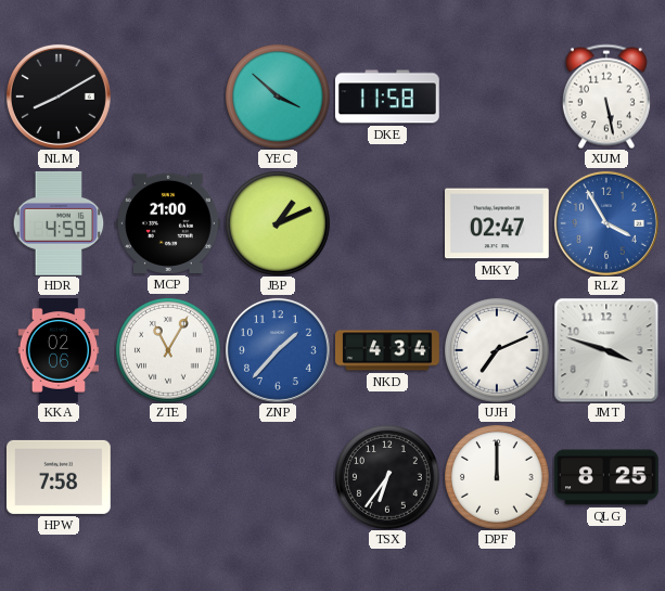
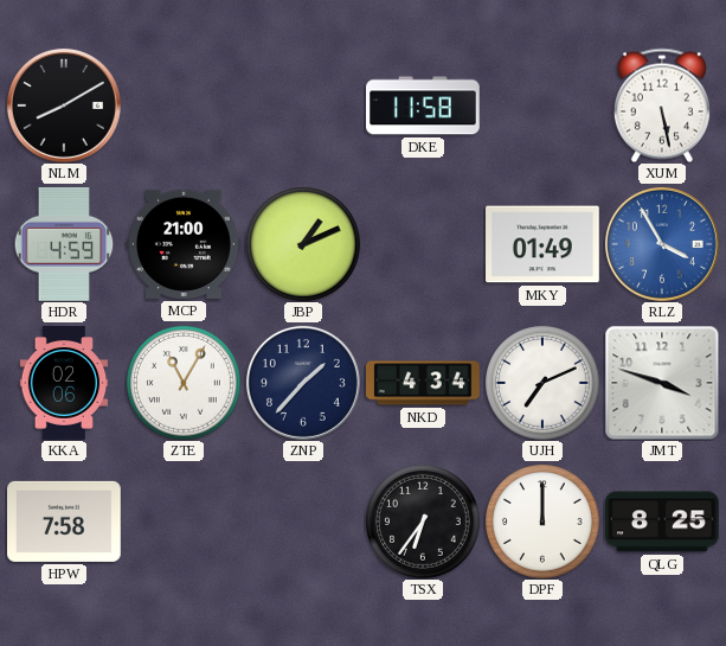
YEC: 3:52 -> none (278, 97)
MKY: 02:47 -> 01:49 (544, 244)
ZNP dial: blue -> navy (303, 383)
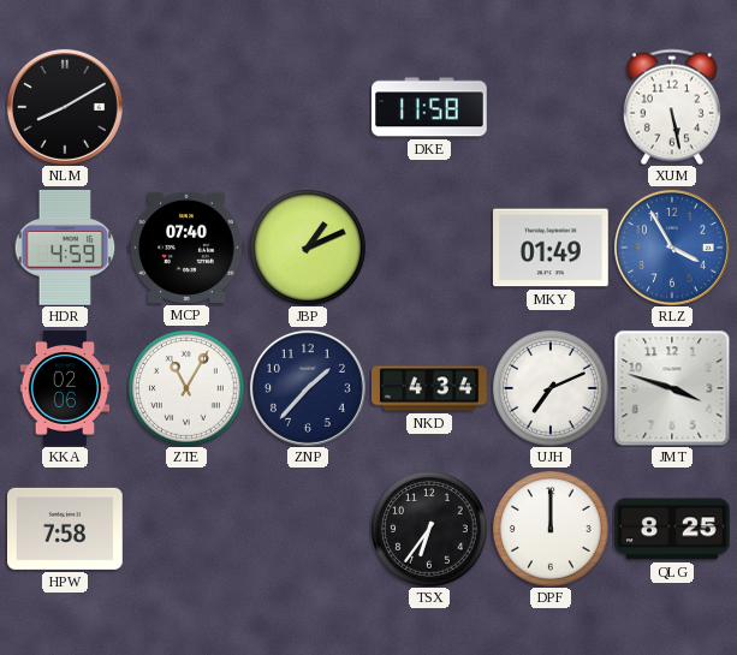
MCP: 21:00 -> 07:40 (188, 248)
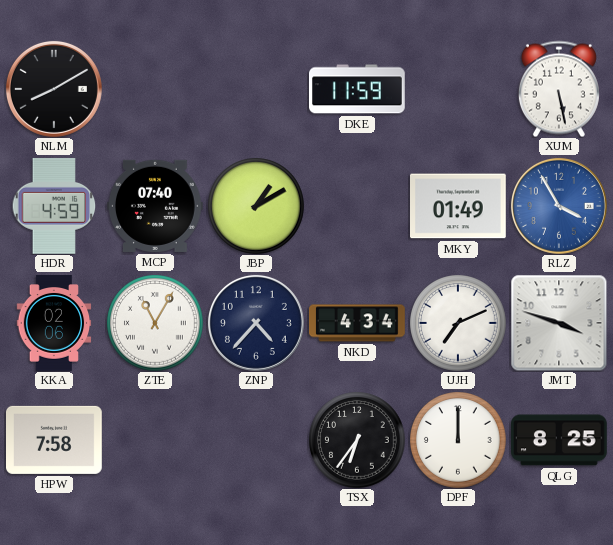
DKE: 11:58 -> 11:59 (358, 89)
JBP: 1:11 -> 1:10 (256, 206)
ZNP: 1:37 -> 4:37 (256, 323)
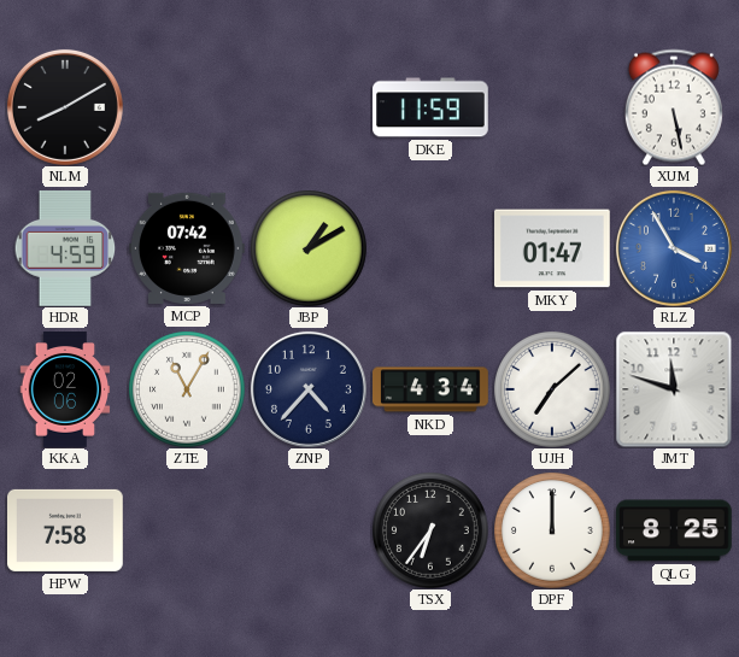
MCP: 07:40 -> 07:42 (188, 248)
MKY: 01:49 -> 01:47 (553, 248)
UJH: 7:11 -> 7:08 (552, 389)
JMT: 3:48 -> 11:48 (674, 389)
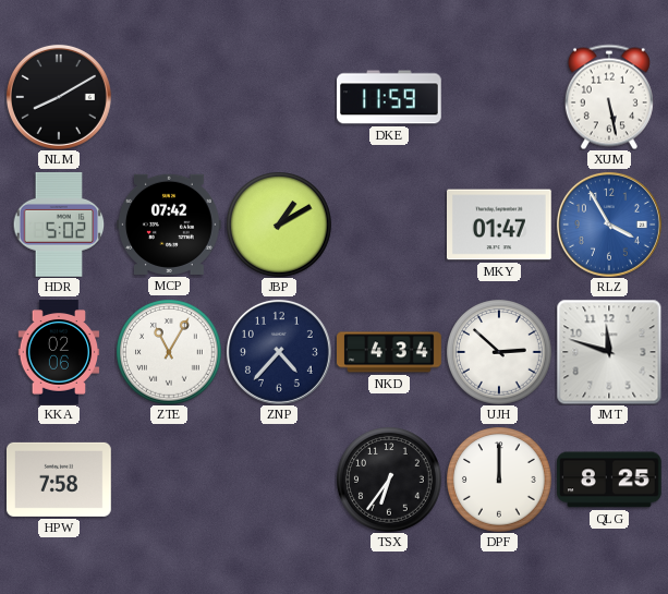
HDR: 4:59 -> 5:02 (59, 225)
UJH: 7:08 -> 2:52 (499, 352)
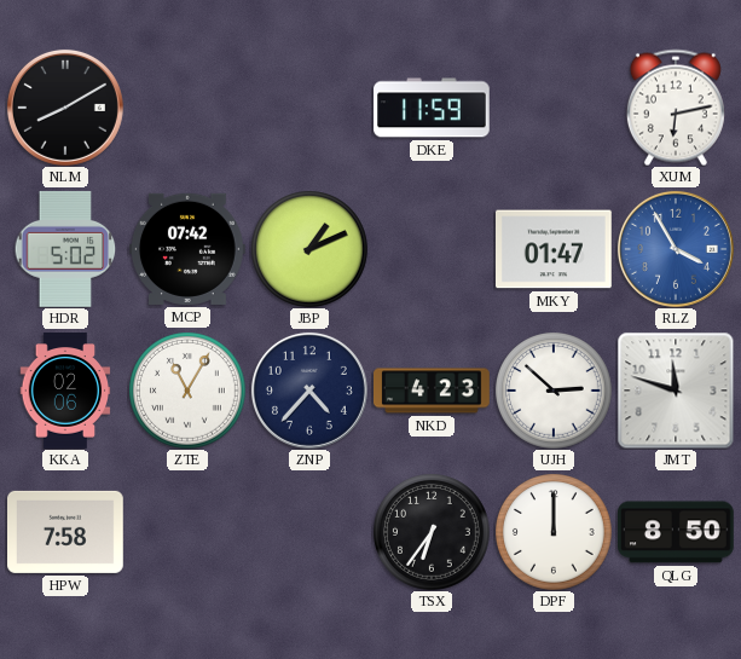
XUM: 5:28 -> 6:13 (676, 108)
JBP: 1:10 -> 1:11 (309, 249)
NKD: 4:34 -> 4:23 (433, 391)
QLG: 8:25 -> 8:50 (677, 532)
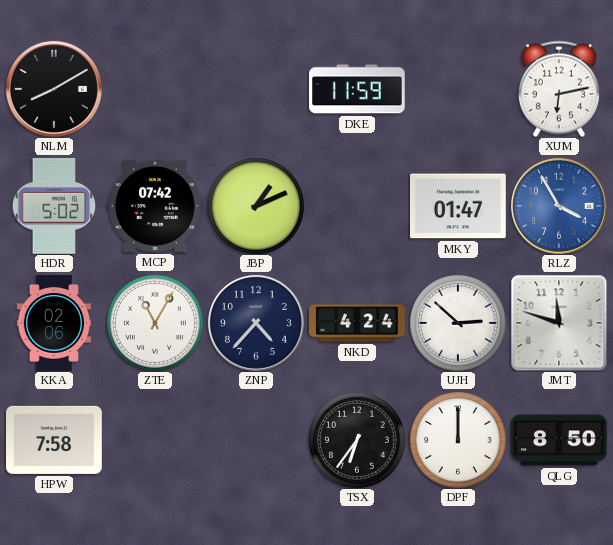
NKD: 4:23 -> 4:24 (358, 323)
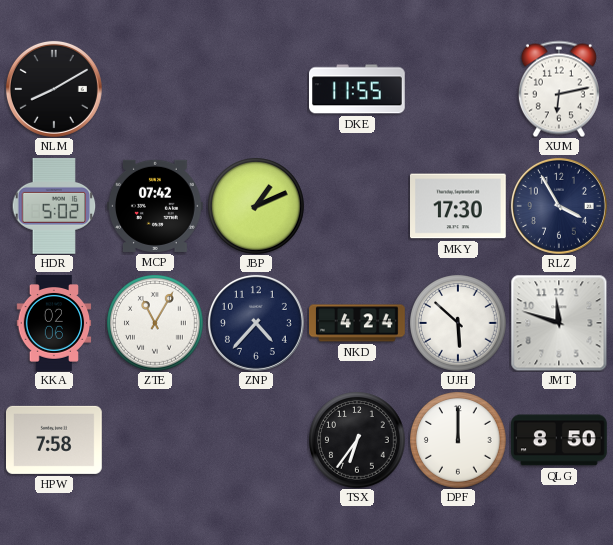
DKE: 11:59 -> 11:55 (358, 89)
MKY: 01:47 -> 17:30 (459, 206)
RLZ dial: blue -> navy (559, 206)
UJH: 2:52 -> 5:52 (458, 323)
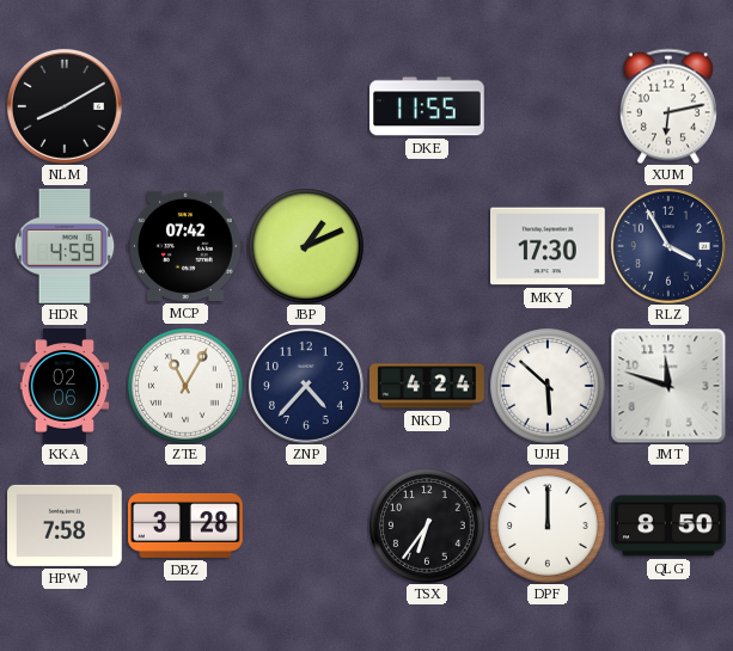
HDR: 5:02 -> 4:59 (65, 246)
DBZ: none -> 3:28 (187, 526)
